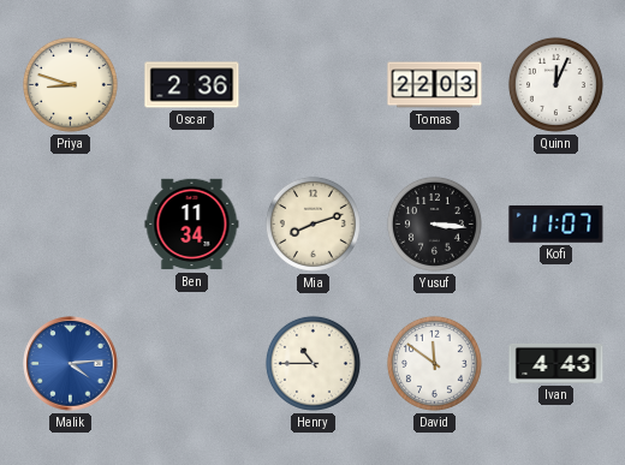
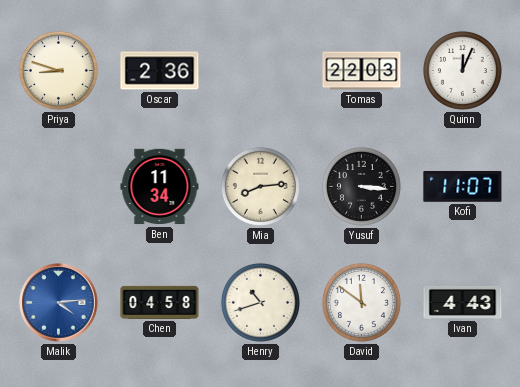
Mia: 8:12 -> 8:14 (260, 186)
Chen: none -> 04:58 (160, 302)
Henry: 10:45 -> 10:42 (260, 302)
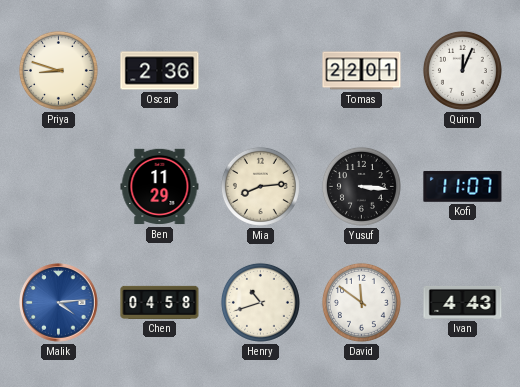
Tomas: 22:03 -> 22:01 (362, 71)
Ben: 11:34 -> 11:29 (160, 187)
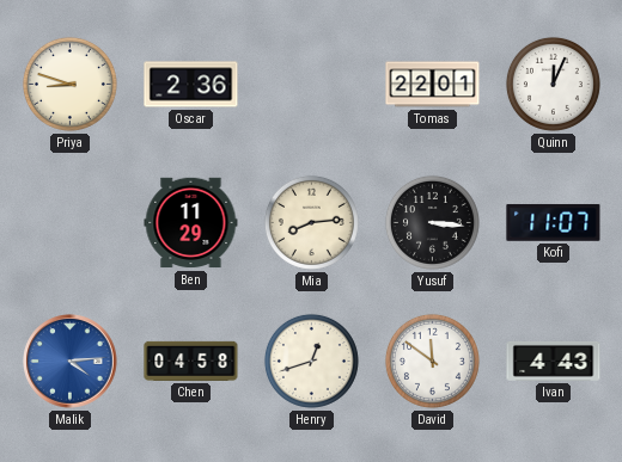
Henry: 10:42 -> 12:42 (311, 361)
